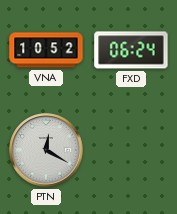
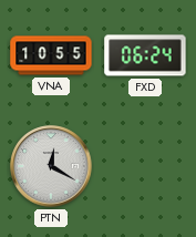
VNA: 10:52 -> 10:55 (51, 55)
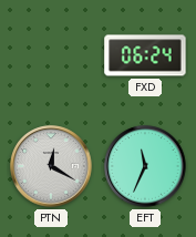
VNA: 10:55 -> none (51, 55)
EFT: none -> 11:34 (145, 166)
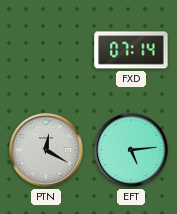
FXD: 06:24 -> 07:14 (131, 50)
EFT: 11:34 -> 5:14 (131, 150)
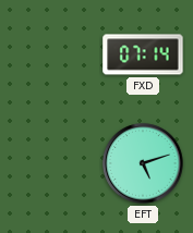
PTN: 12:20 -> none (46, 150)
EFT: 5:14 -> 5:12 (143, 163)
